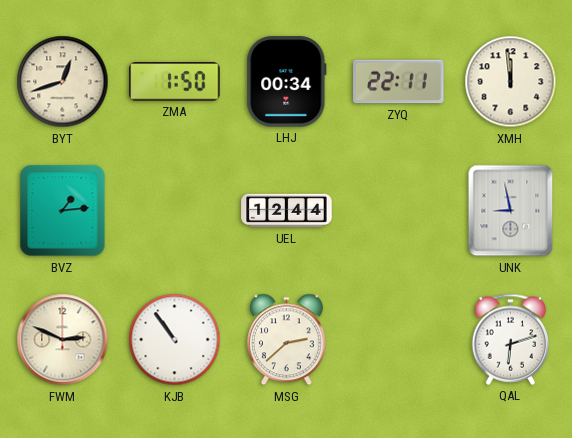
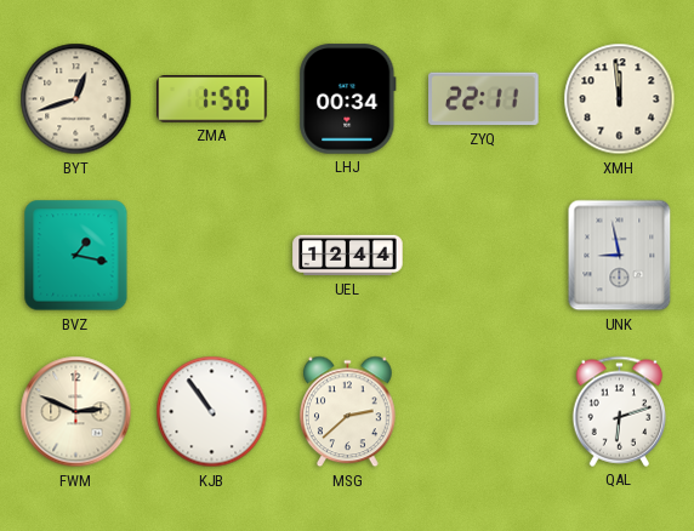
BVZ: 1:14 -> 1:17 (76, 256)
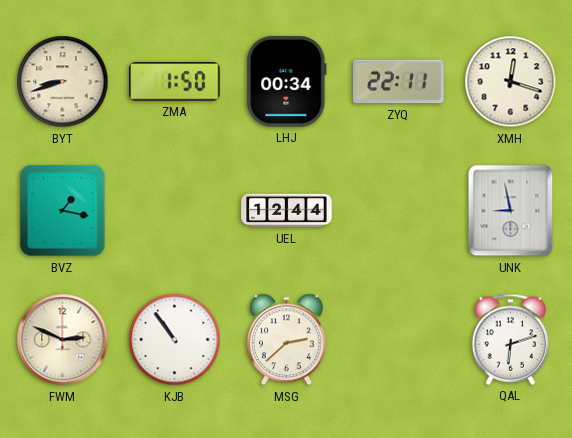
BYT: 12:42 -> 8:42 (63, 82)
XMH: 11:59 -> 12:18 (511, 82)
